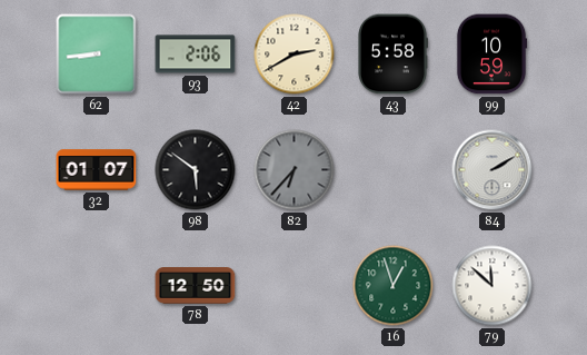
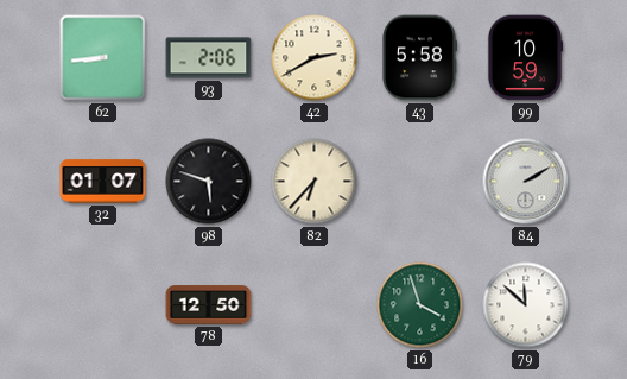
98: 5:51 -> 5:48 (209, 182)
82 dial: grey -> cream (315, 182)
16: 12:57 -> 3:57 (420, 305)
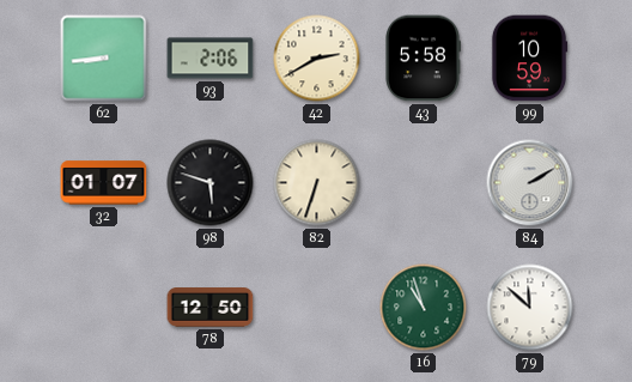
82: 6:37 -> 6:33 (317, 183)
16: 3:57 -> 10:57 (424, 308)
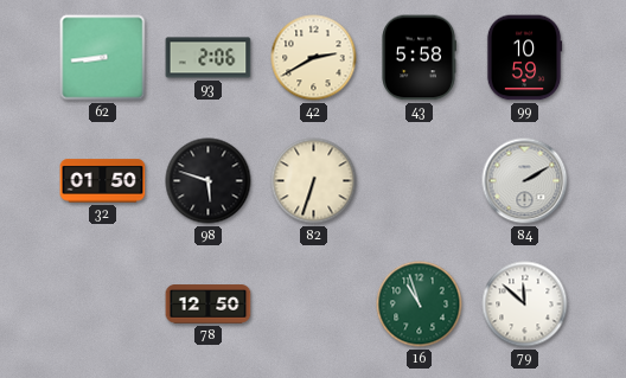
32: 01:07 -> 01:50 (103, 181)
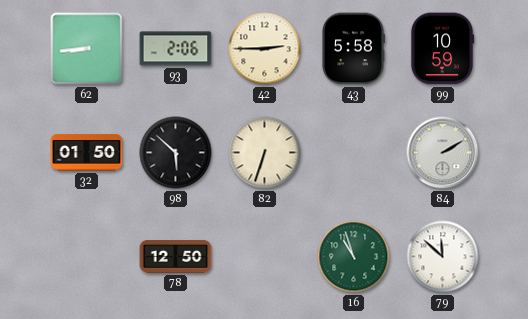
42: 2:40 -> 2:45 (265, 49)
98: 5:48 -> 5:52 (176, 153)
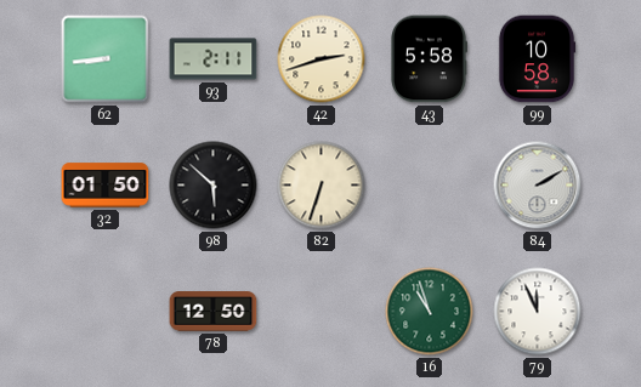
93: 2:06 -> 2:11 (214, 59)
42: 2:45 -> 2:42 (322, 59)
99: 10:59 -> 10:58 (537, 59)
79: 11:52 -> 11:56 (538, 312)
